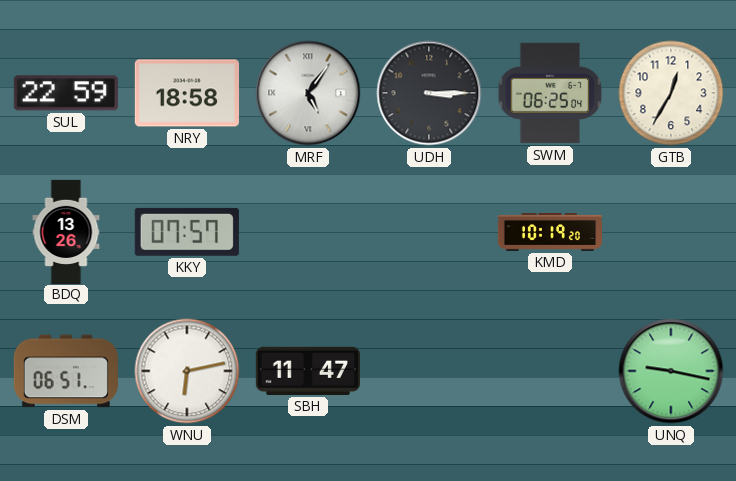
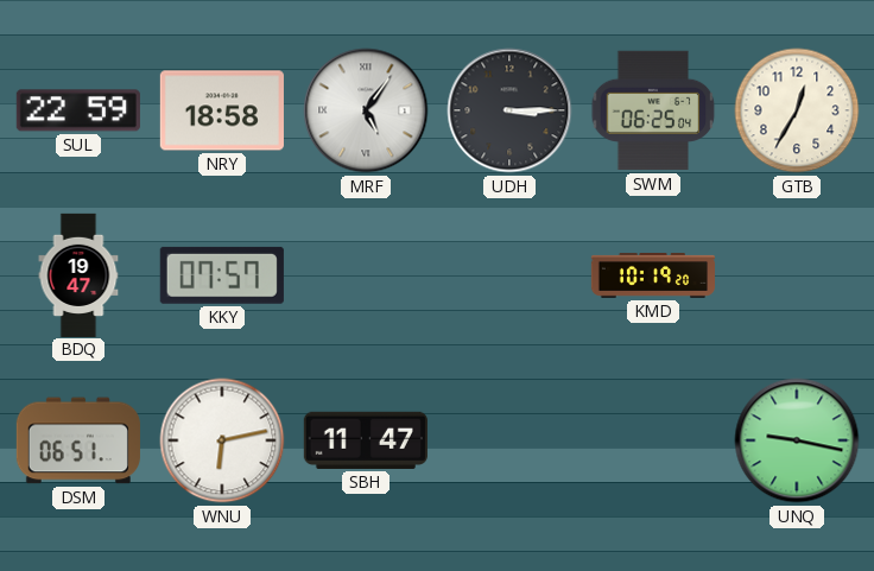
BDQ: 13:26 -> 19:47 (78, 274)
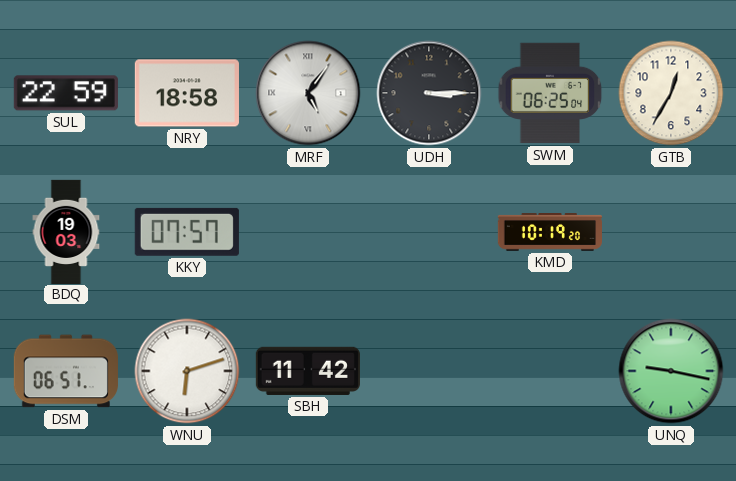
BDQ: 19:47 -> 19:03 (66, 231)
WNU: 6:13 -> 6:12 (187, 371)
SBH: 11:47 -> 11:42 (308, 371)
